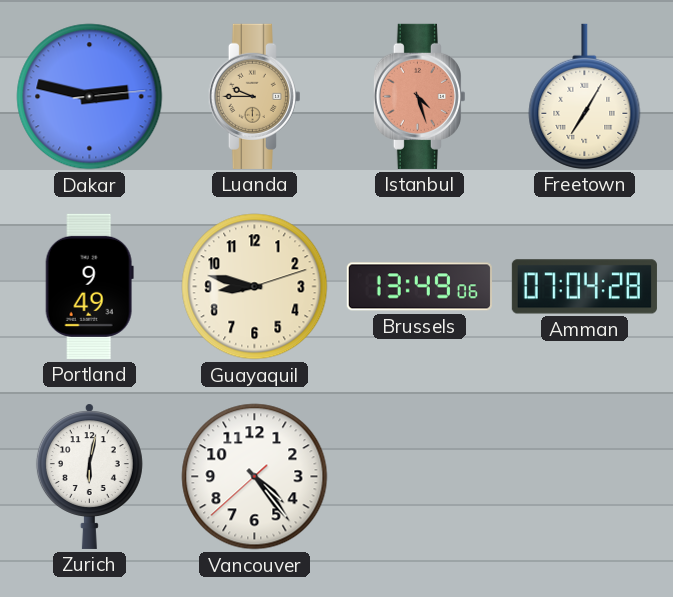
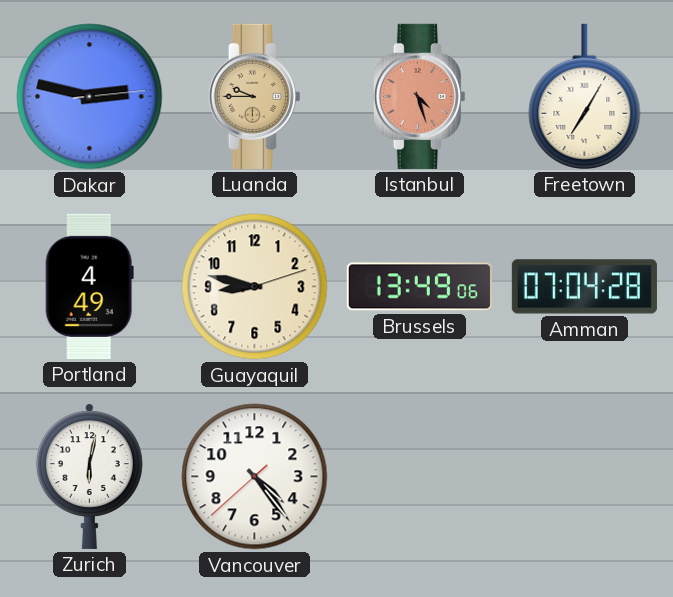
Portland: 9:49 -> 4:49 (89, 286)
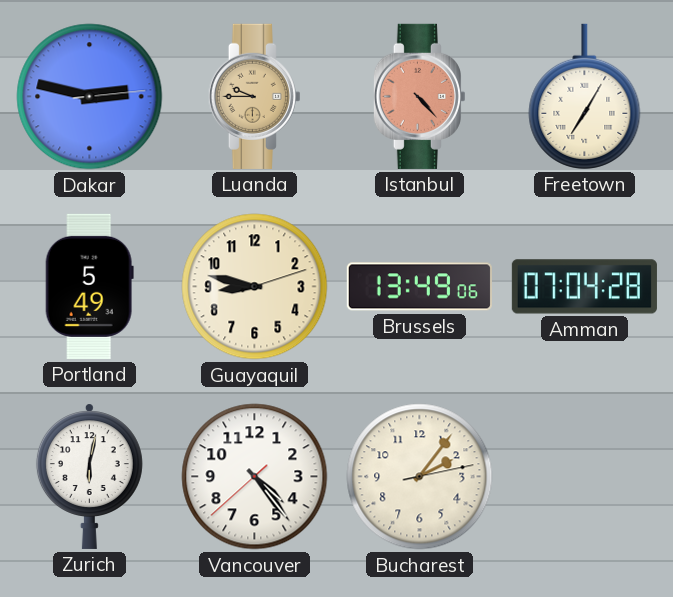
Istanbul: 4:27 -> 4:23 (419, 96)
Portland: 4:49 -> 5:49 (89, 286)
Bucharest: none -> 2:06 (420, 477)
